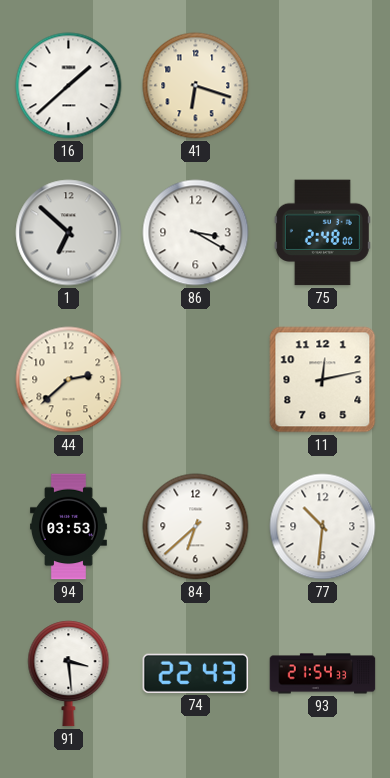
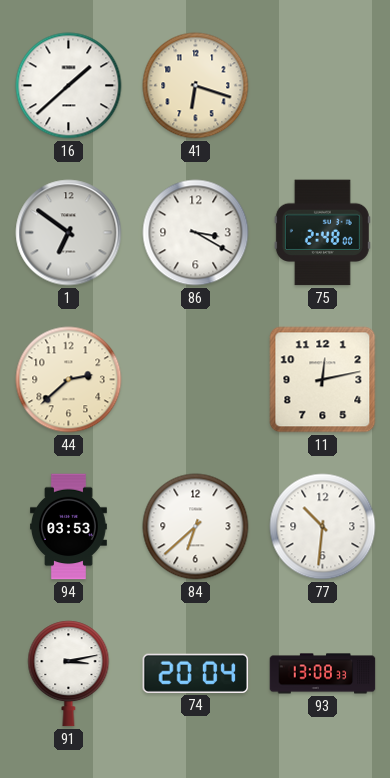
1: 6:52 -> 6:51 (69, 233)
91: 3:29 -> 3:13 (69, 674)
74: 22:43 -> 20:04 (196, 673)
93: 21:54 -> 13:08 (323, 674)
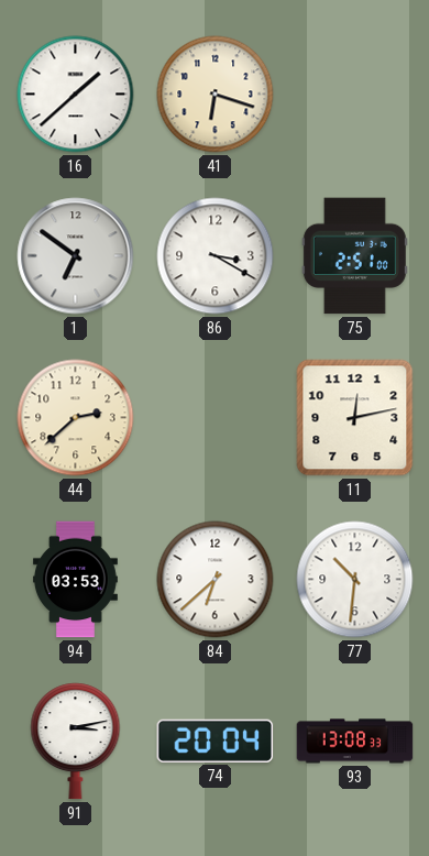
75: 2:48 -> 2:51 (354, 256)
